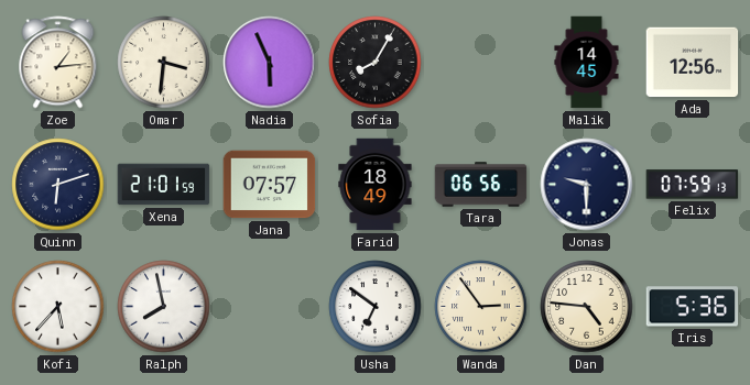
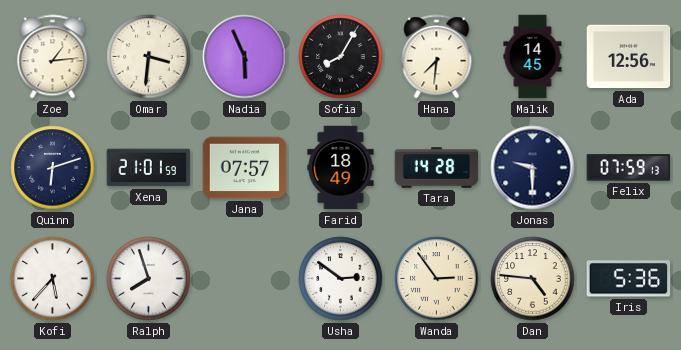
Hana: none -> 7:31 (437, 57)
Tara: 06:56 -> 14:28 (437, 168)
Ralph: 7:58 -> 7:57 (149, 279)
Usha: 6:51 -> 2:51 (341, 279)
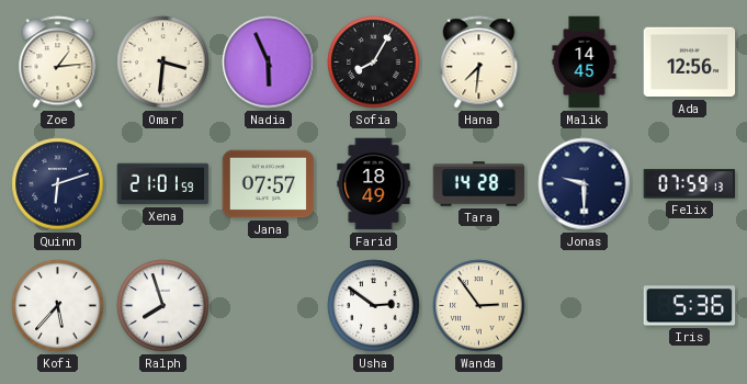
Dan: 4:46 -> none (533, 279)
